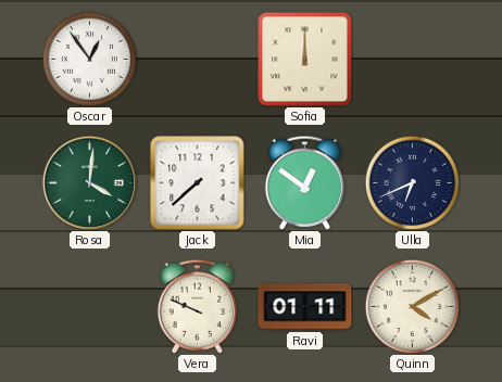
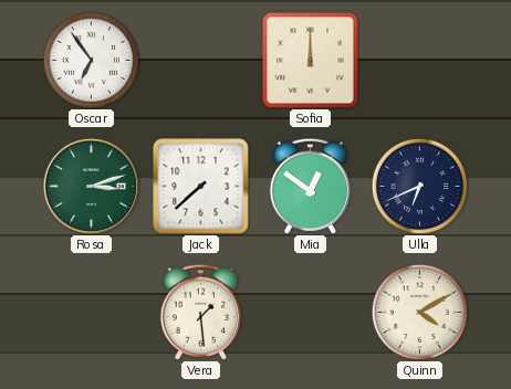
Oscar: 12:54 -> 6:54 (91, 60)
Rosa: 4:01 -> 3:12 (91, 186)
Vera: 9:49 -> 1:29 (201, 312)
Ravi: 01:11 -> none (305, 307)
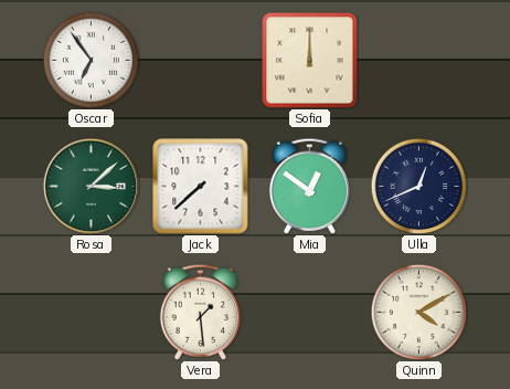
Rosa: 3:12 -> 3:08 (91, 186)
Ulla: 6:41 -> 12:41 (418, 186)
